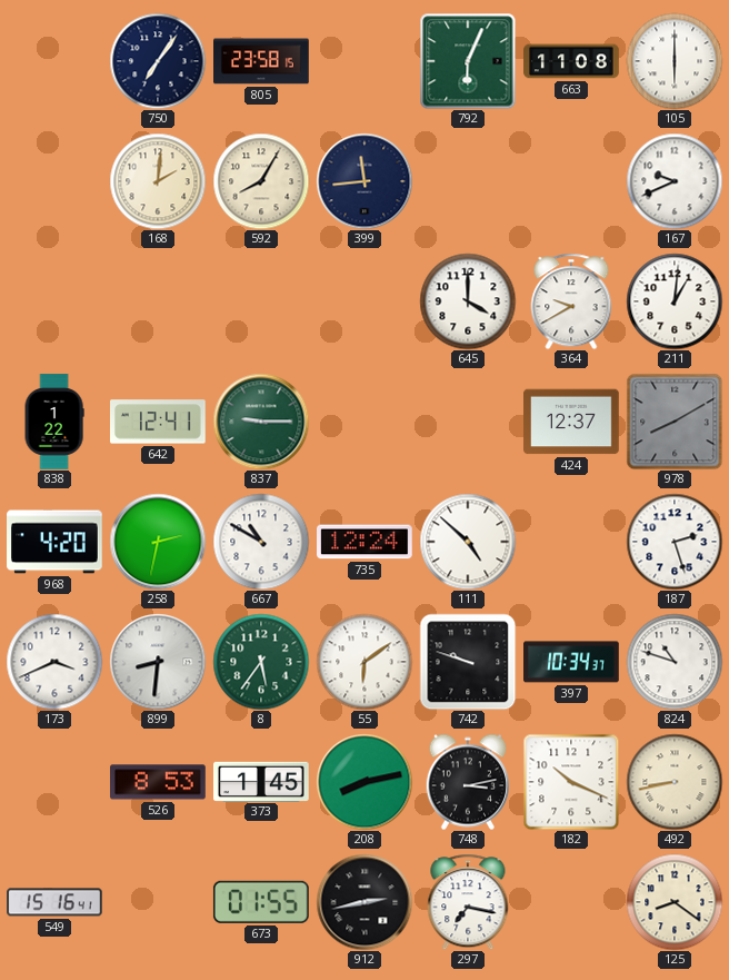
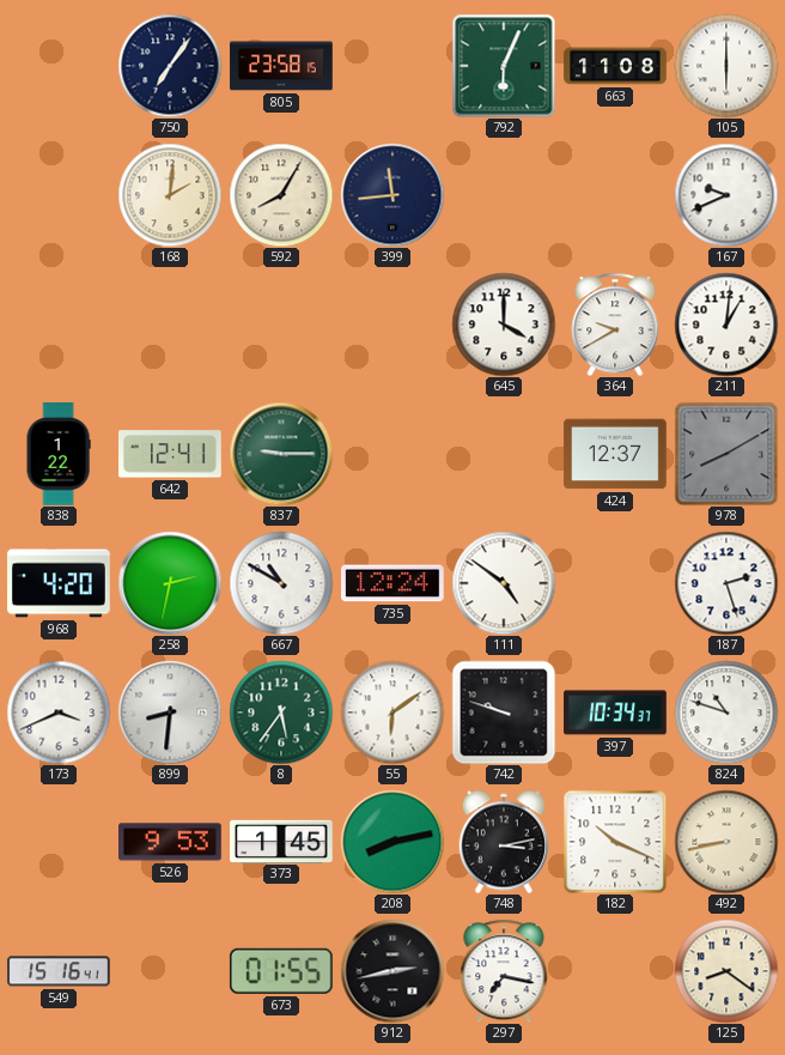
111: 4:52 -> 4:51 (504, 583)
526: 8:53 -> 9:53 (171, 842)
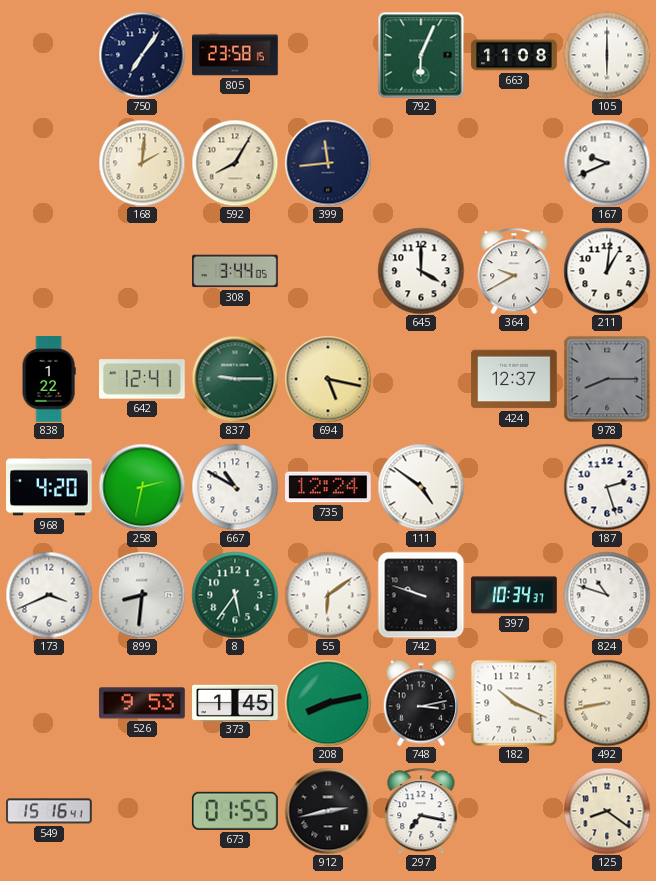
308: none -> 3:44 (235, 271)
694: none -> 5:17 (328, 379)
978: 8:10 -> 8:15 (607, 379)
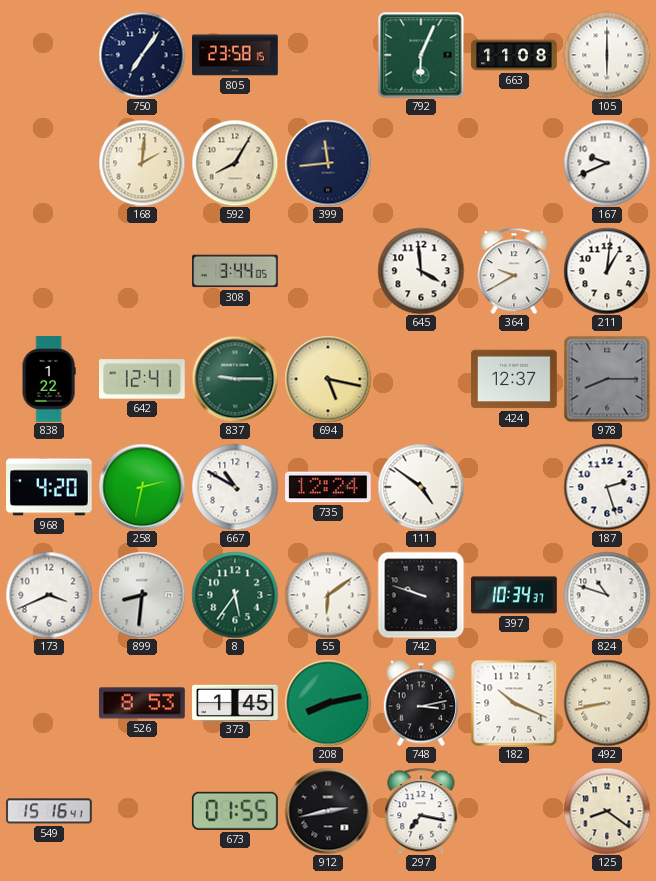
645: 4:00 -> 3:59 (421, 271)
526: 9:53 -> 8:53 (143, 703)
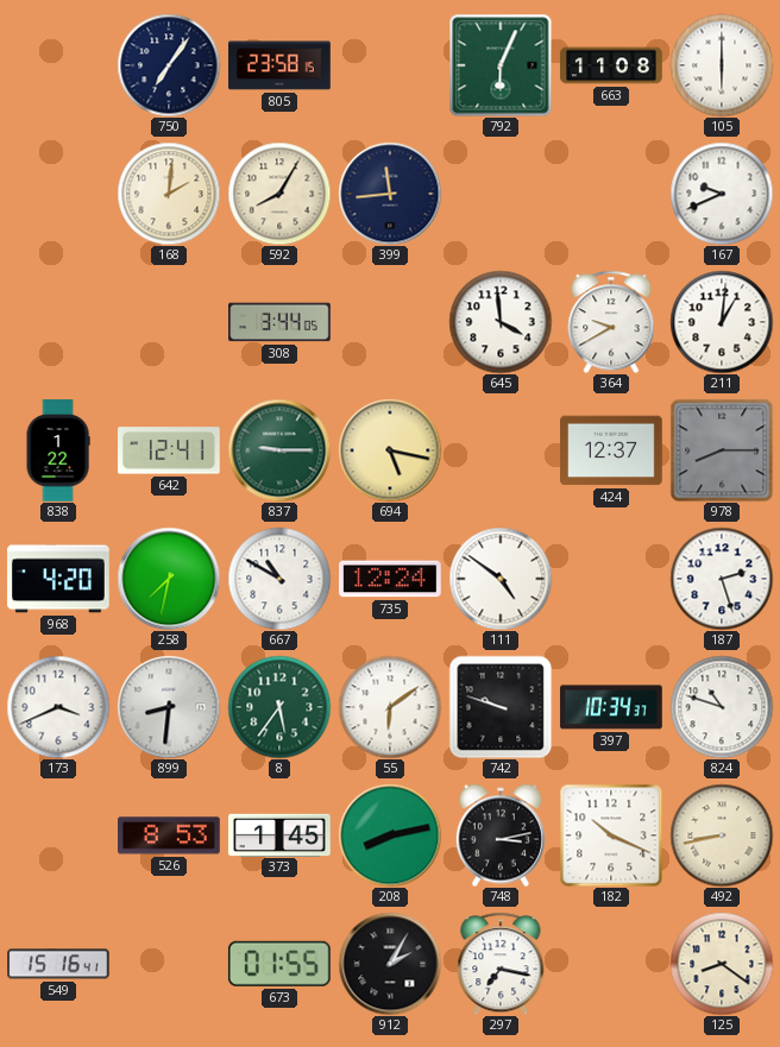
258: 2:32 -> 7:32 (169, 579)
912: 2:43 -> 2:05 (390, 964)
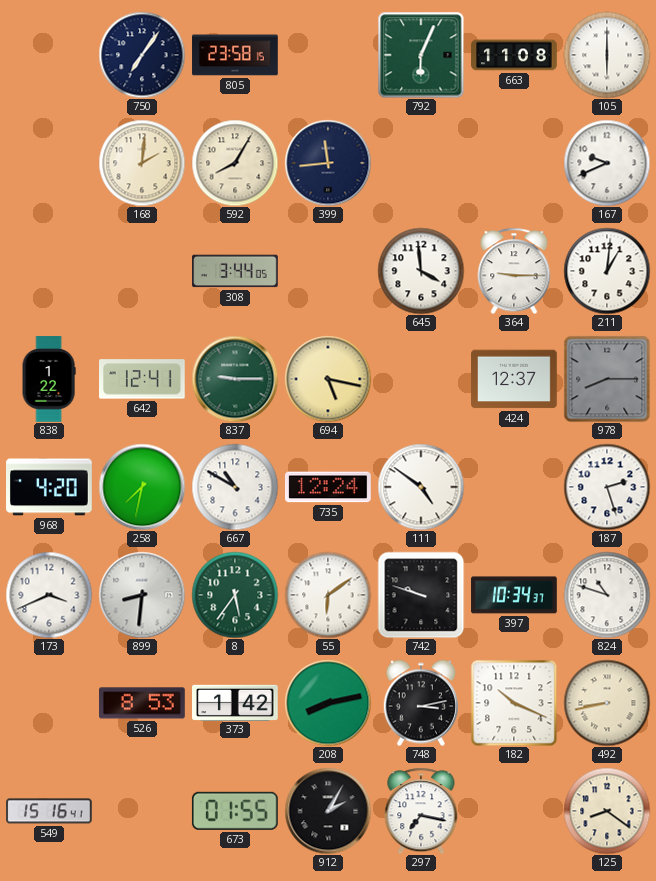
364: 9:40 -> 9:15 (514, 271)
373: 1:45 -> 1:42 (236, 702)
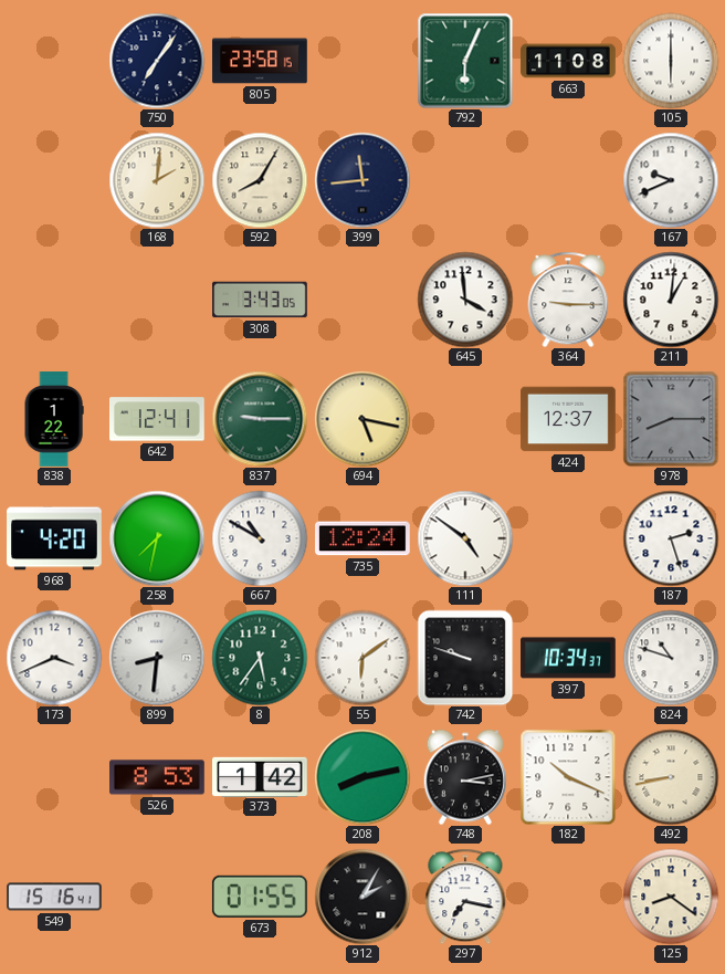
308: 3:44 -> 3:43 (260, 300)
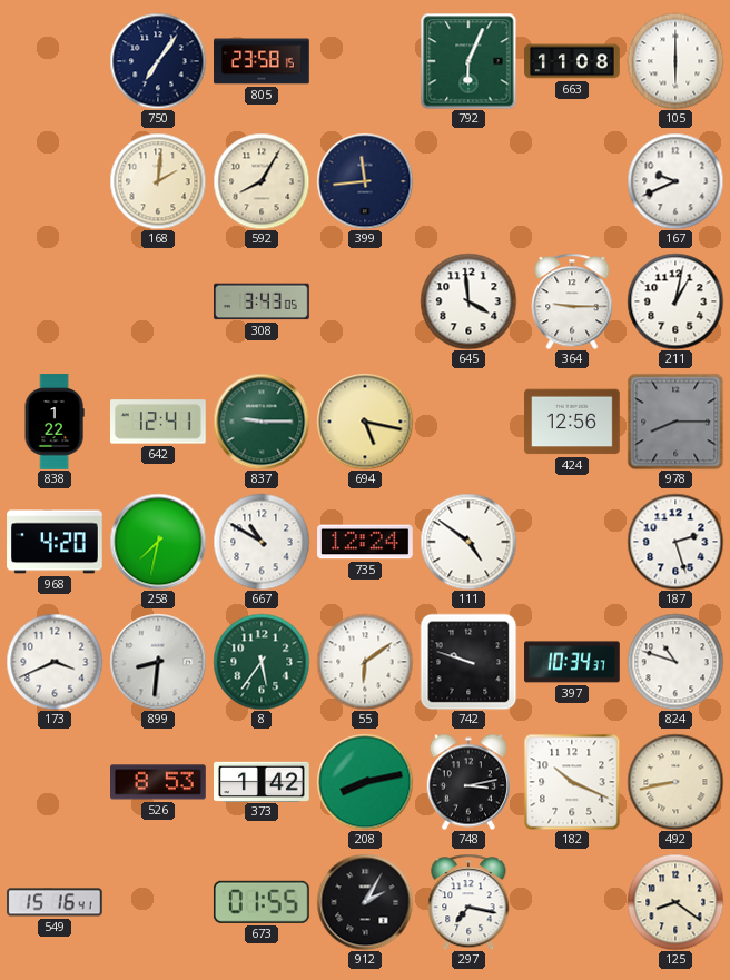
211: 1:01 -> 1:02 (675, 301)
424: 12:37 -> 12:56 (572, 422)
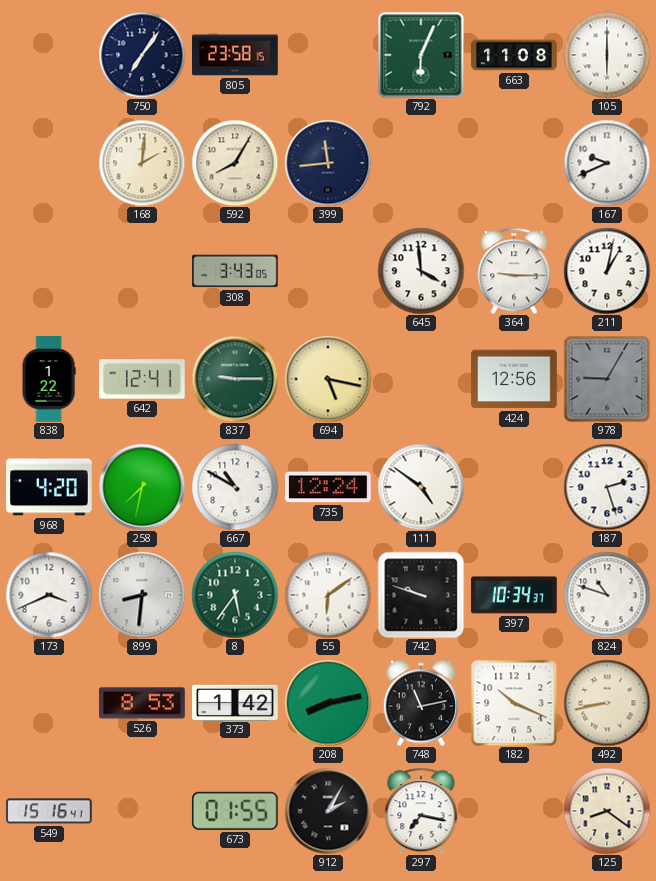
978: 8:15 -> 9:05 (607, 379)
748: 3:13 -> 11:13 (420, 703)
